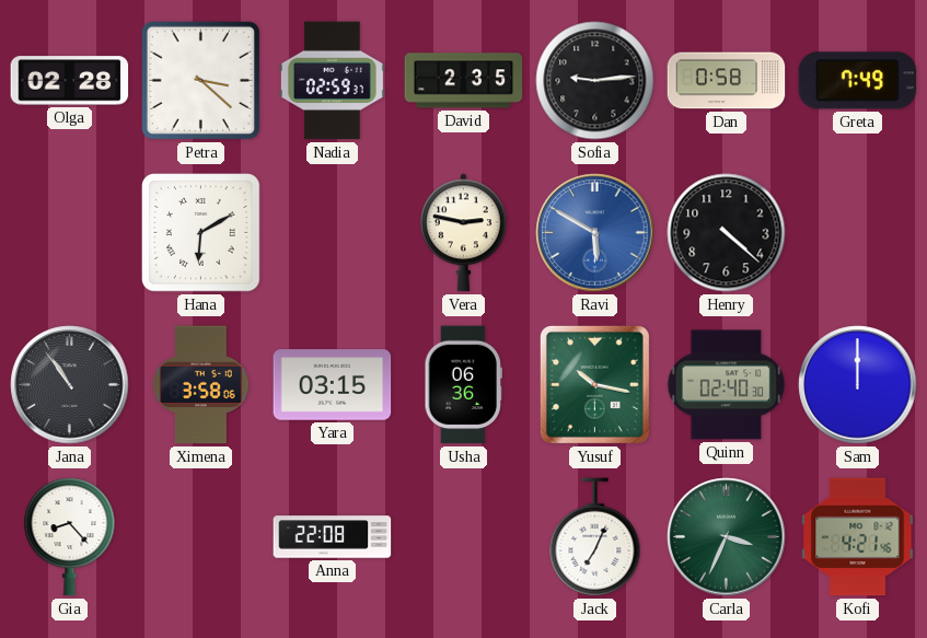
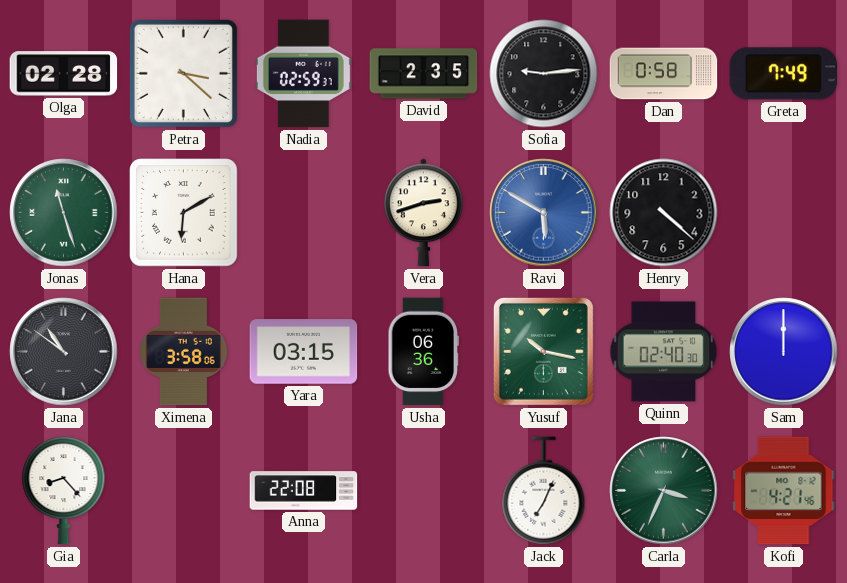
Jonas: none -> 11:27 (64, 213)
Vera: 2:47 -> 2:42 (424, 213)
Jana: 10:54 -> 10:51 (64, 352)
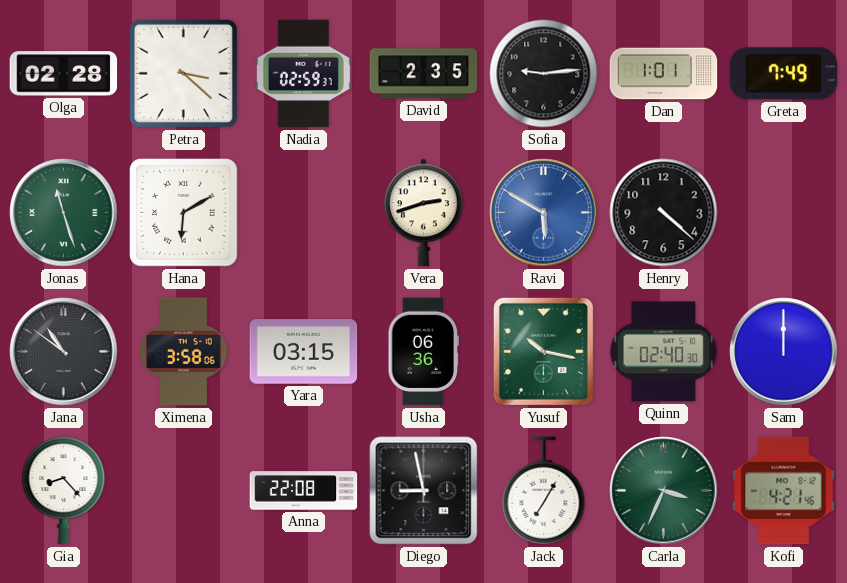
Dan: 0:58 -> 1:01 (664, 74)
Diego: none -> 8:58 (424, 491)
Jack: 7:04 -> 7:05 (544, 491)
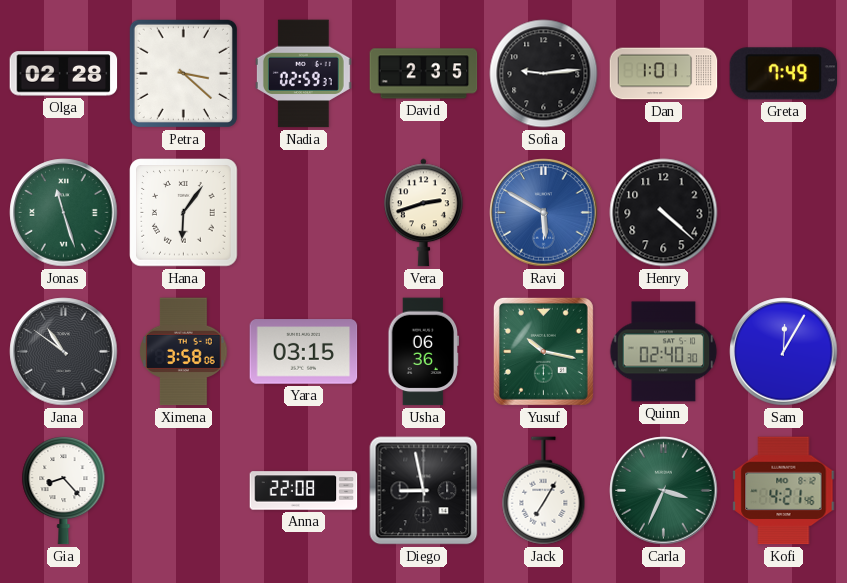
Hana: 6:10 -> 6:06 (184, 213)
Sam: 12:00 -> 12:05 (784, 352)
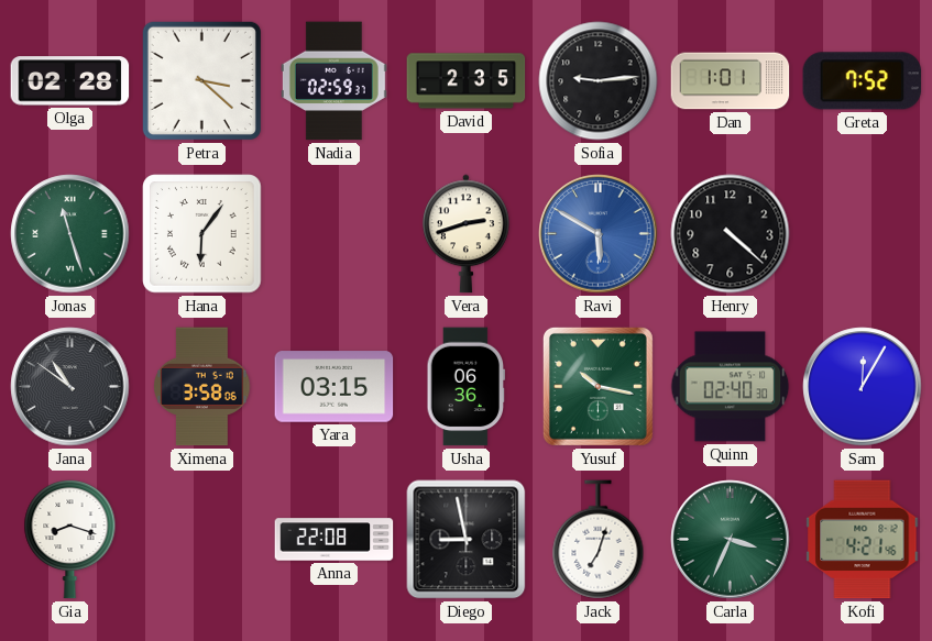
Greta: 7:49 -> 7:52 (863, 81)
Gia: 8:23 -> 8:18 (70, 540)
Jack: 7:05 -> 7:03 (599, 540)
